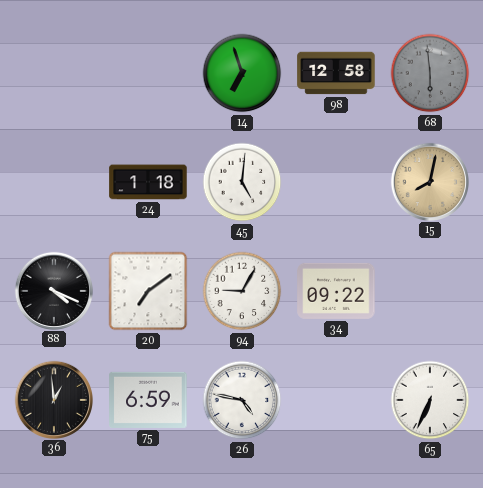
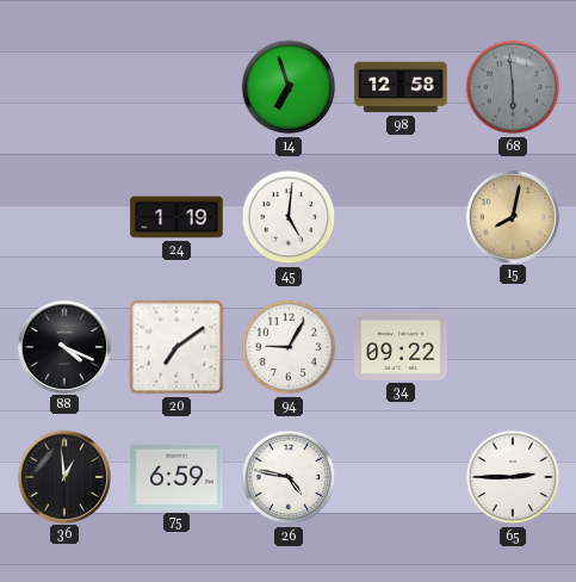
24: 1:18 -> 1:19 (176, 217)
65: 6:34 -> 2:45 (513, 477)
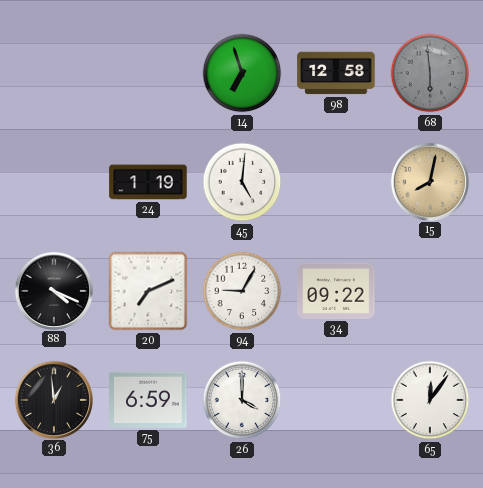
20: 7:09 -> 7:11 (148, 291)
26: 4:47 -> 4:00 (242, 400)
65: 2:45 -> 12:06 (430, 400)
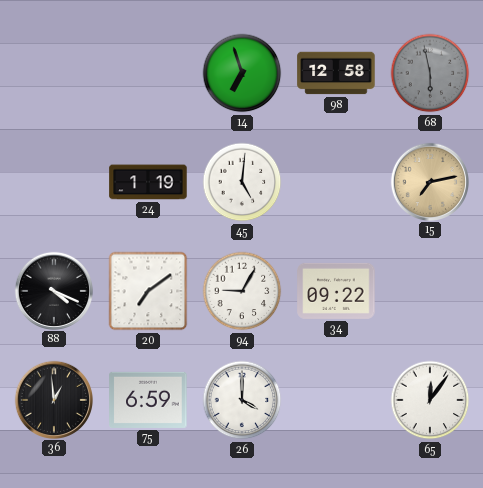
68: 5:59 -> 5:58 (430, 73)
15: 8:02 -> 7:13 (429, 181)
20: 7:11 -> 7:09 (148, 291)
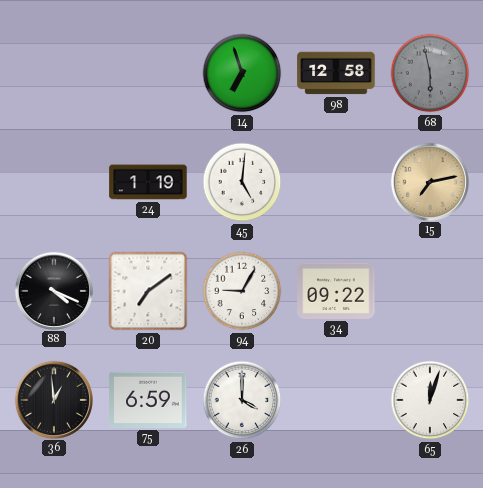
65: 12:06 -> 12:03 (430, 400)
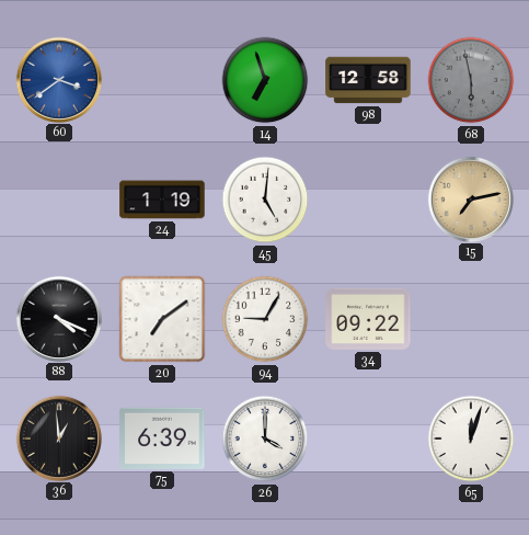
60: none -> 3:39 (58, 79)
75: 6:59 -> 6:39 (162, 439)
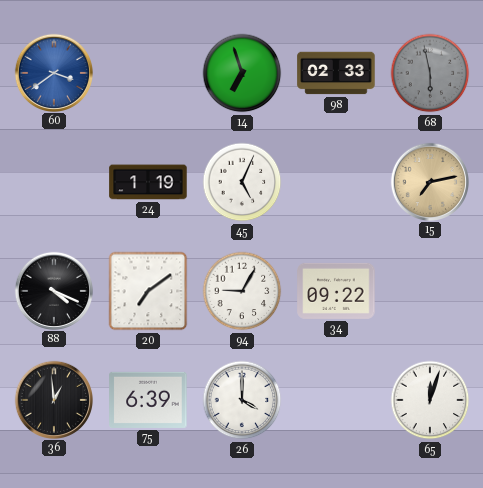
98: 12:58 -> 02:33 (336, 73)
45: 5:01 -> 5:04 (242, 182)
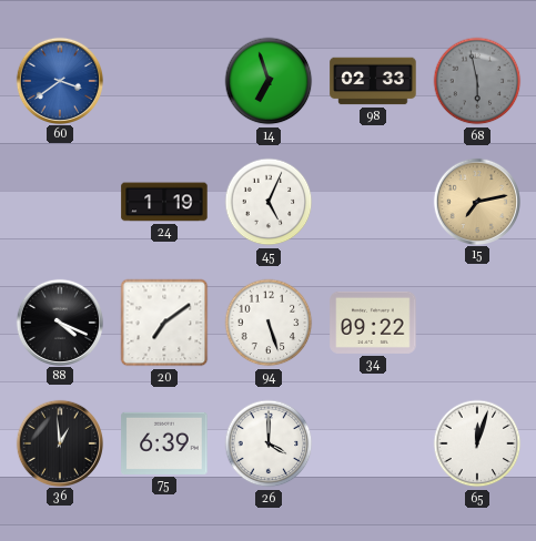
94: 9:05 -> 5:27 (269, 323)
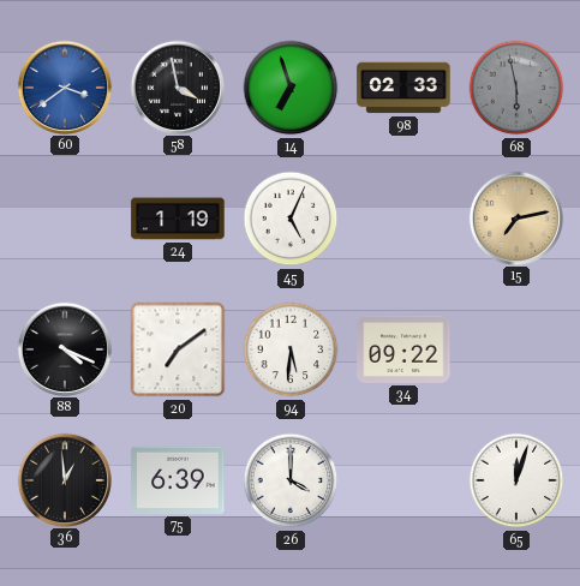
58: none -> 3:58 (177, 86)
94: 5:27 -> 5:31 (291, 349)
